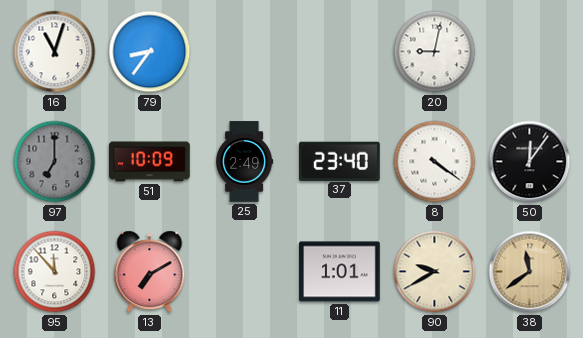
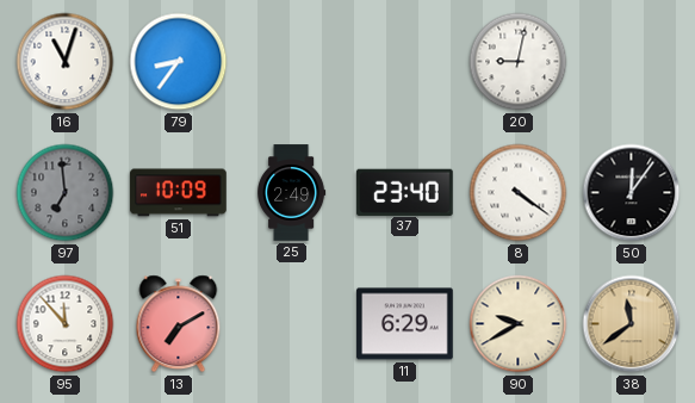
97: 7:00 -> 6:59 (66, 193)
11: 1:01 -> 6:29 (405, 324)
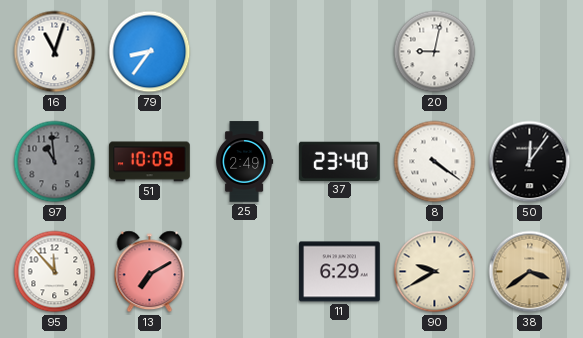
97: 6:59 -> 10:59 (55, 162)
38: 11:39 -> 3:39 (530, 272)
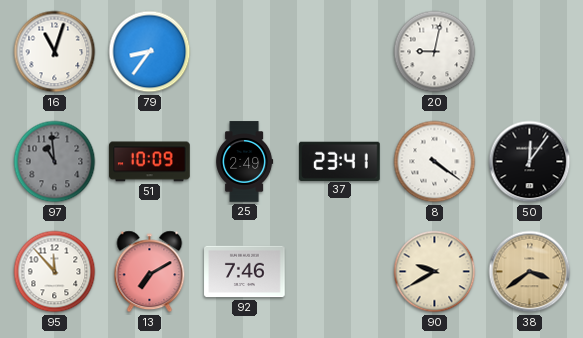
37: 23:40 -> 23:41 (339, 161)
92: none -> 7:46 (245, 272)
11: 6:29 -> none (340, 272)
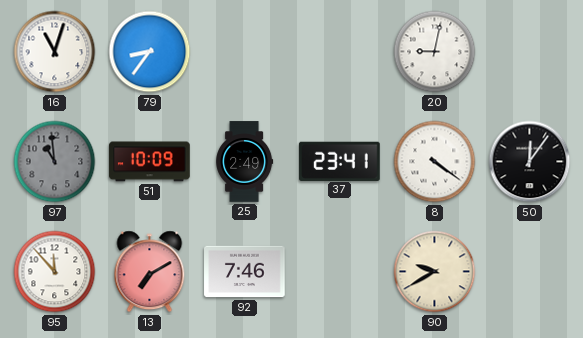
38: 3:39 -> none (530, 272)
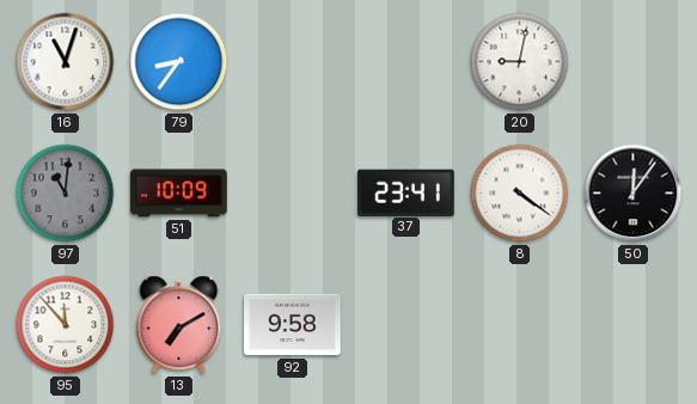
97: 10:59 -> 11:01 (66, 194)
25: 2:49 -> none (245, 162)
92: 7:46 -> 9:58 (293, 325)
90: 9:40 -> none (435, 272)
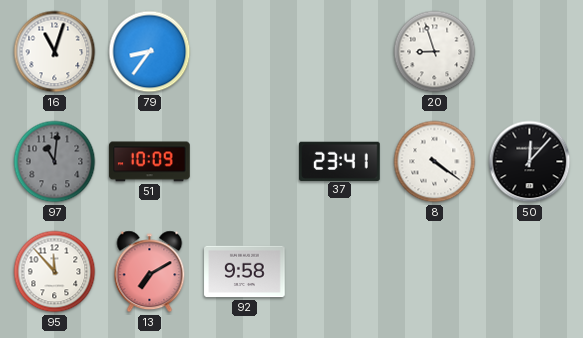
20: 9:02 -> 8:57 (435, 52)
50: 12:06 -> 12:07 (530, 162)
